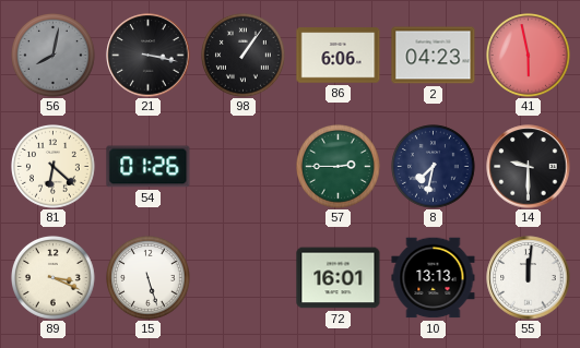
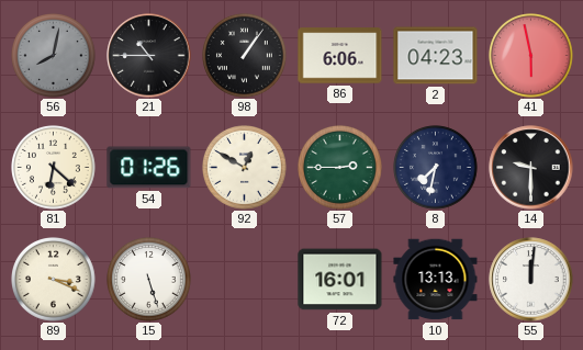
21: 3:17 -> 10:45 (149, 56)
92: none -> 12:50 (245, 168)
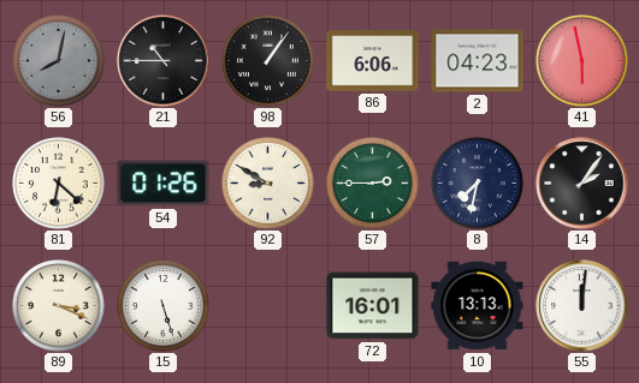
92: 12:50 -> 8:50 (268, 184)
14: 9:30 -> 2:06 (582, 184)
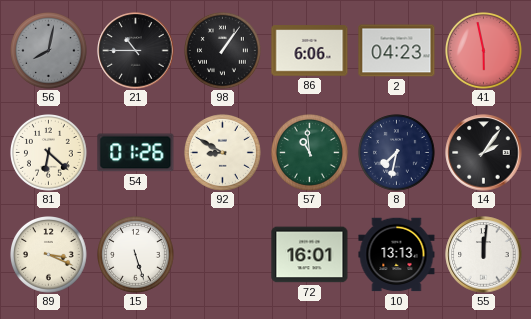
57: 2:45 -> 10:59 (310, 153)
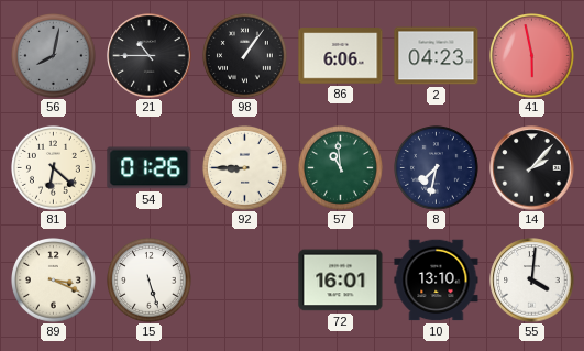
92: 8:50 -> 8:45 (245, 168)
14: 2:06 -> 2:07 (532, 168)
10: 13:13 -> 13:10 (437, 281)
55: 12:01 -> 4:01 (532, 281)
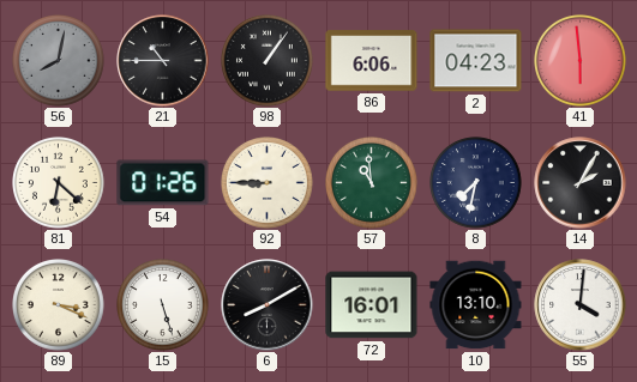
41: 5:58 -> 5:59 (581, 61)
14: 2:07 -> 2:05 (581, 183)
6: none -> 8:10 (268, 305)
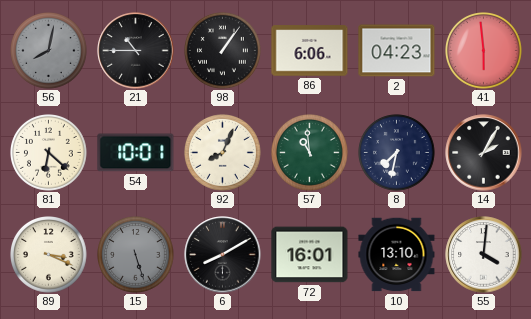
54: 01:26 -> 10:01 (136, 153)
92: 8:45 -> 8:04 (223, 153)
15 dial: white -> grey (136, 255)
